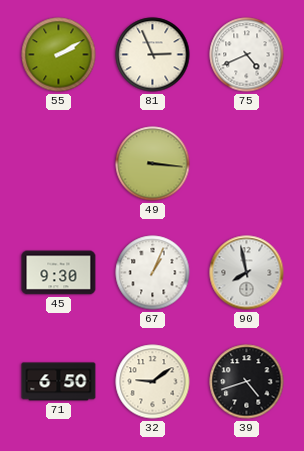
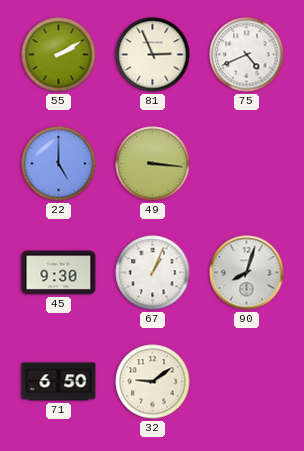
22: none -> 5:00 (59, 164)
90: 7:58 -> 8:03 (247, 273)
39: 4:42 -> none (247, 382)
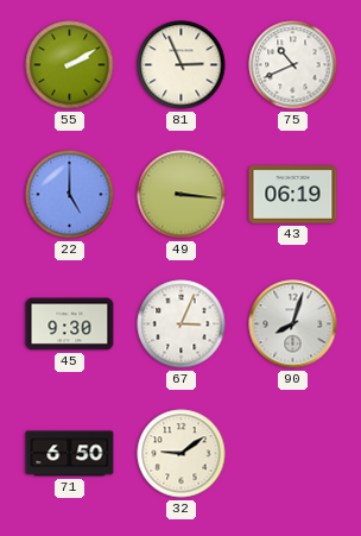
75: 4:41 -> 10:41 (293, 65)
43: none -> 06:19 (293, 195)
67: 1:04 -> 3:04 (182, 324)
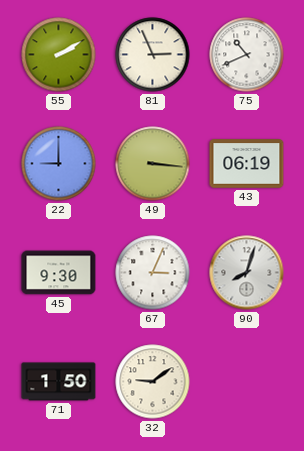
22: 5:00 -> 9:00 (59, 164)
71: 6:50 -> 1:50 (59, 382)
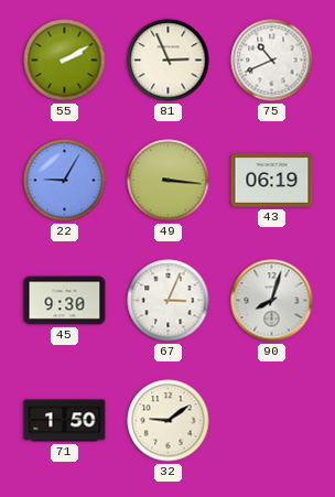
22: 9:00 -> 9:05 (65, 181)
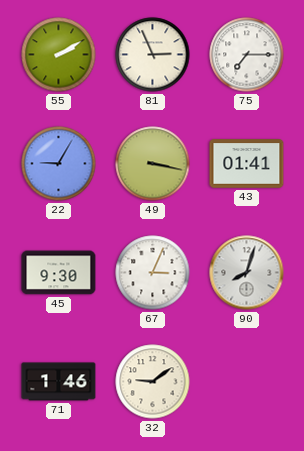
75: 10:41 -> 7:15 (247, 55)
49: 3:16 -> 3:17 (153, 164)
43: 06:19 -> 01:41 (247, 164)
71: 1:50 -> 1:46 (59, 382)
